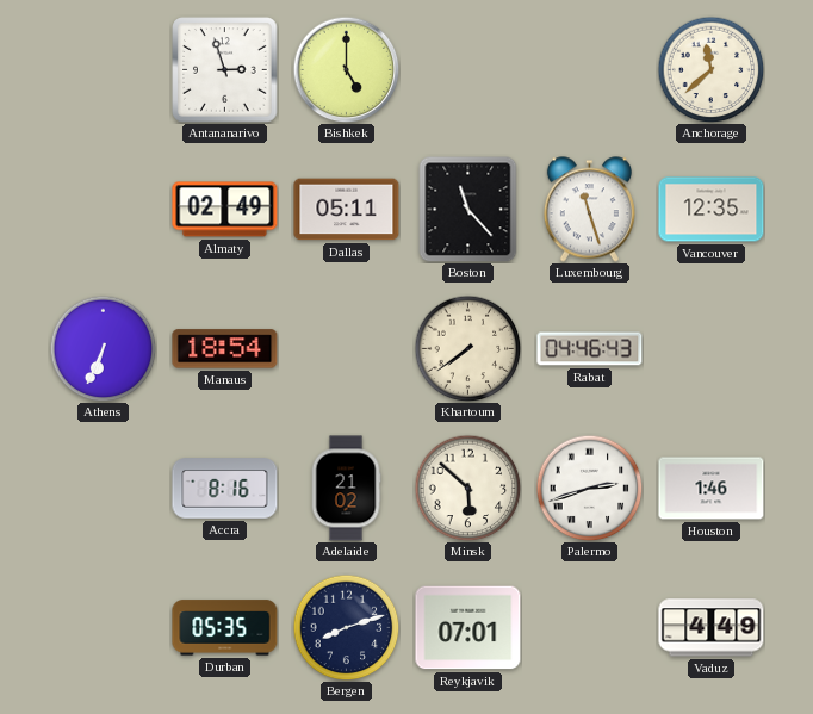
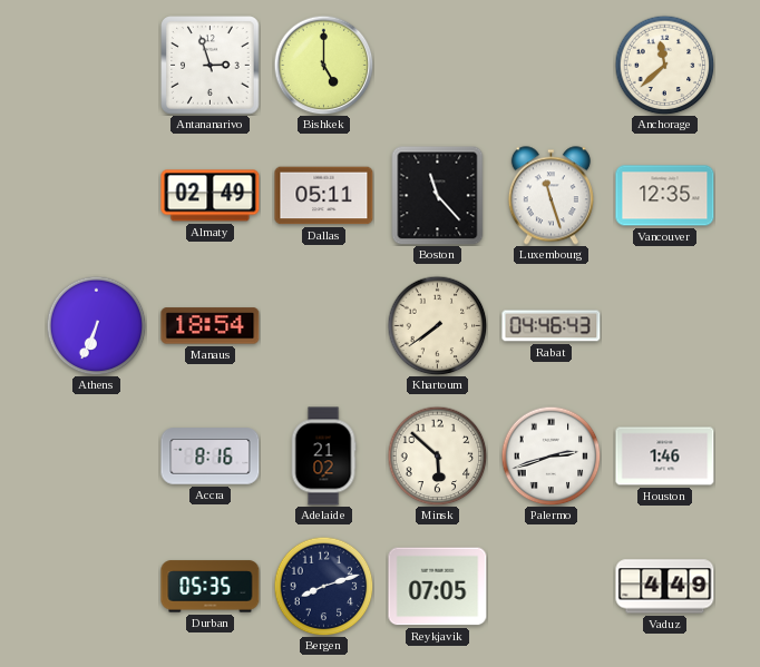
Reykjavik: 07:01 -> 07:05 (438, 587)
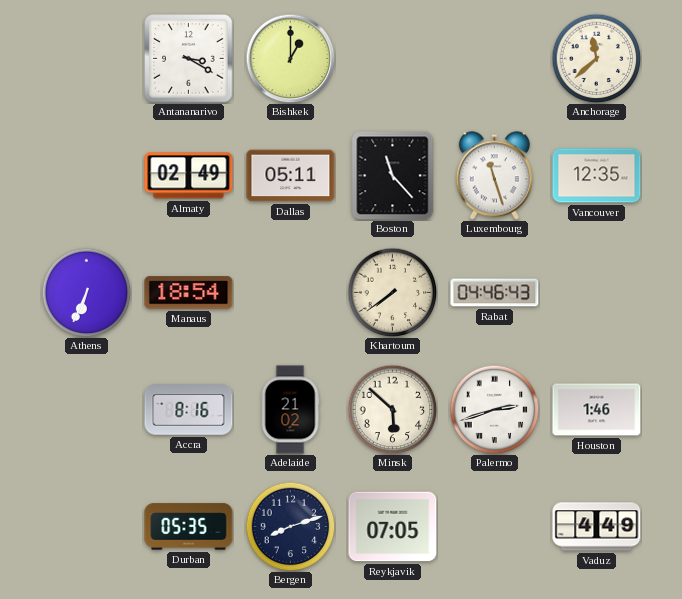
Antananarivo: 2:57 -> 3:20 (189, 59)
Bishkek: 5:00 -> 1:00 (290, 58)
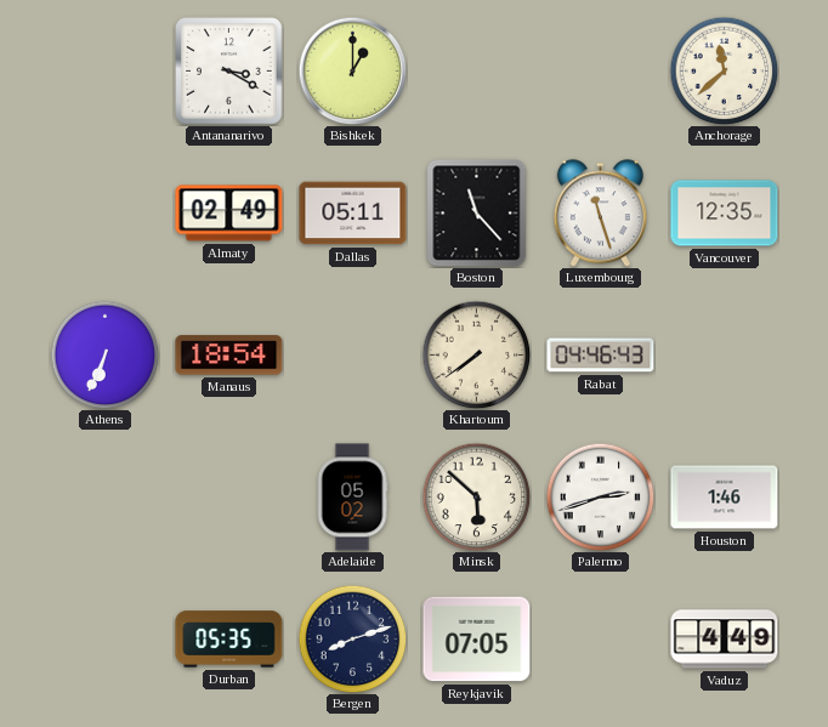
Accra: 8:16 -> none (189, 410)
Adelaide: 21:02 -> 05:02 (352, 498)
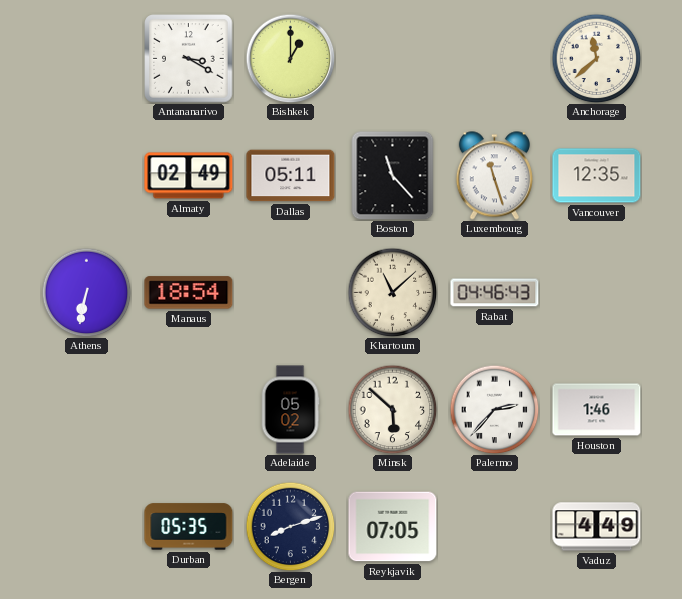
Athens: 6:34 -> 6:32 (86, 292)
Khartoum: 7:39 -> 11:08 (392, 292)
Palermo: 2:42 -> 2:37 (494, 409)
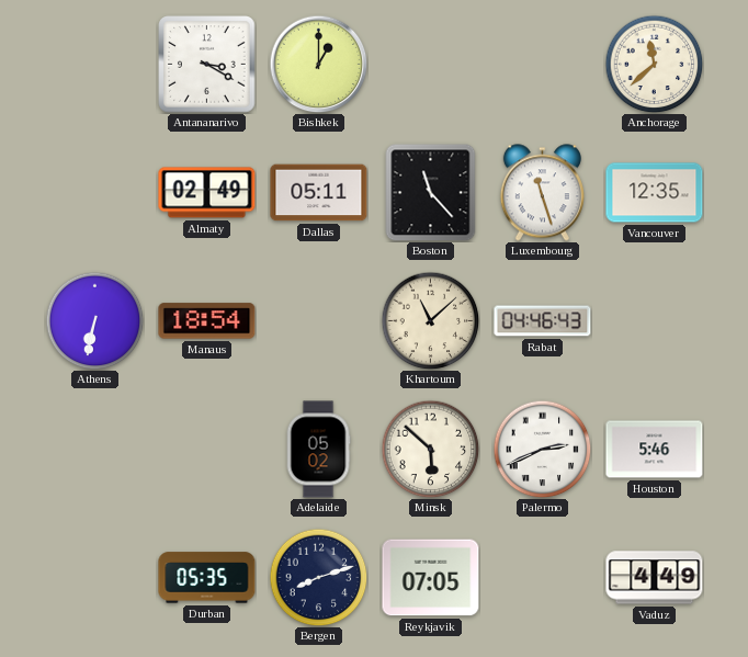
Palermo: 2:37 -> 2:41 (542, 449)
Houston: 1:46 -> 5:46 (655, 450)
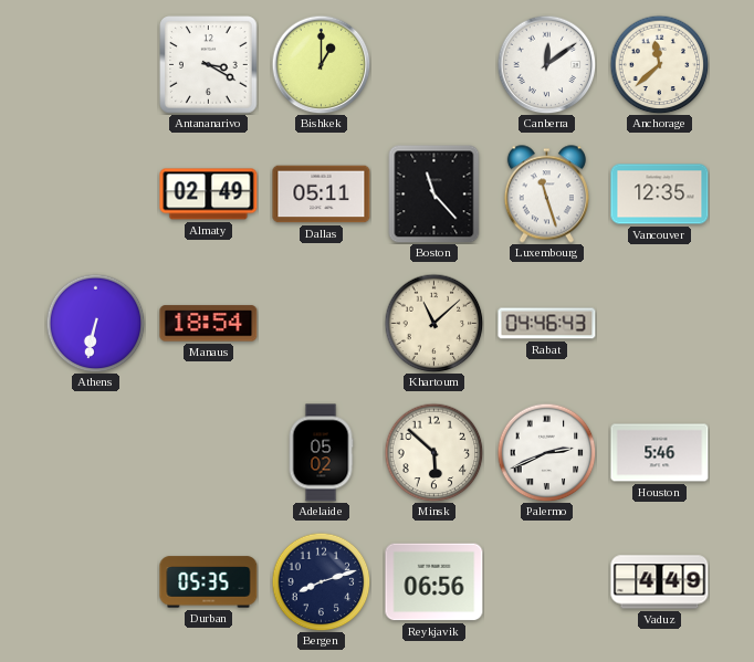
Canberra: none -> 12:09 (546, 64)
Reykjavik: 07:05 -> 06:56 (434, 582)
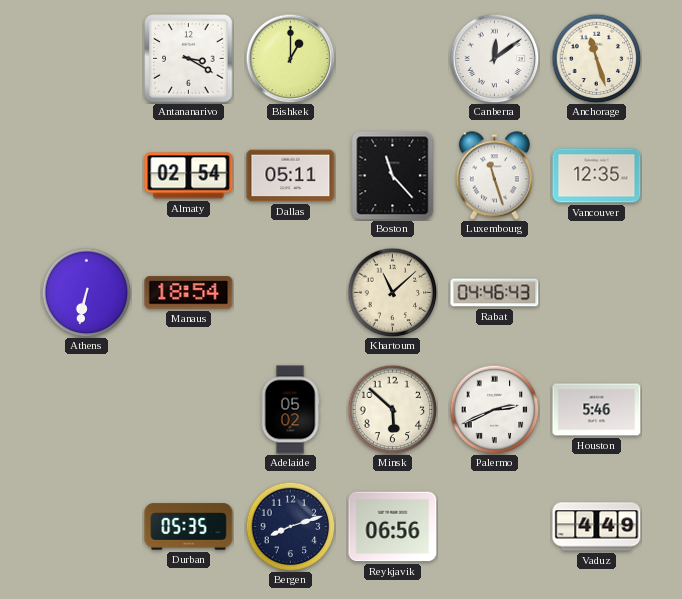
Anchorage: 11:38 -> 11:27 (596, 58)
Almaty: 02:49 -> 02:54 (189, 176)
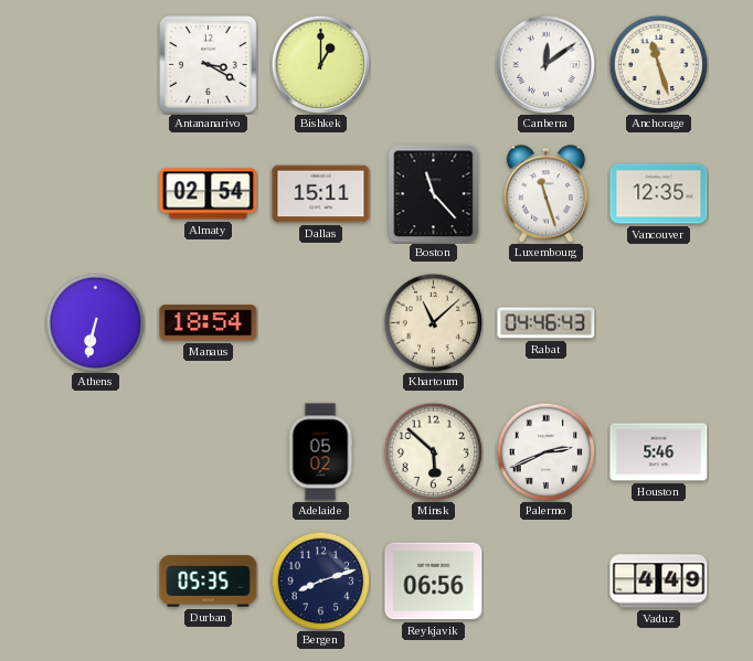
Dallas: 05:11 -> 15:11 (321, 194)
